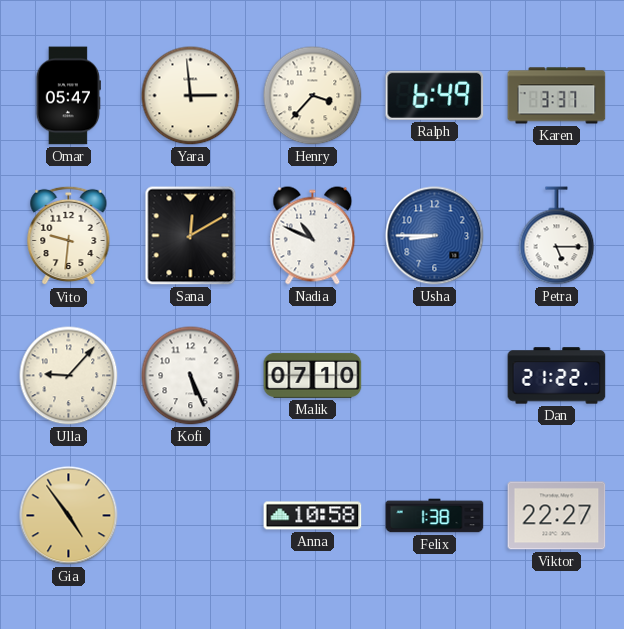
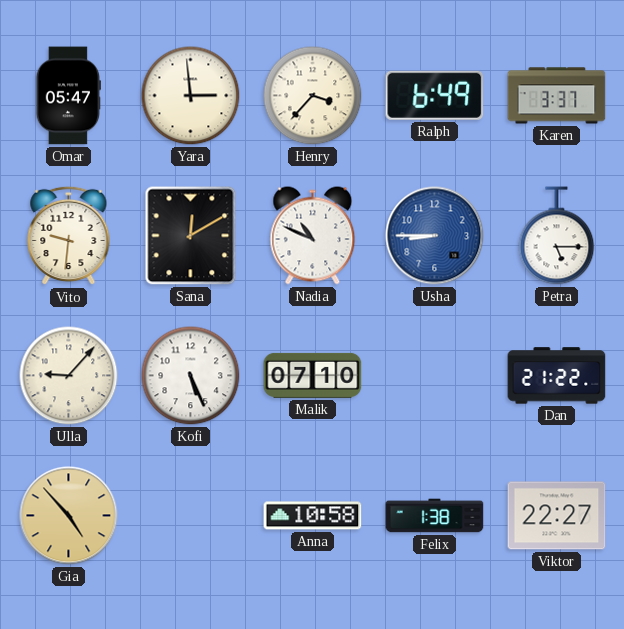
Gia: 4:54 -> 4:53 (69, 516)
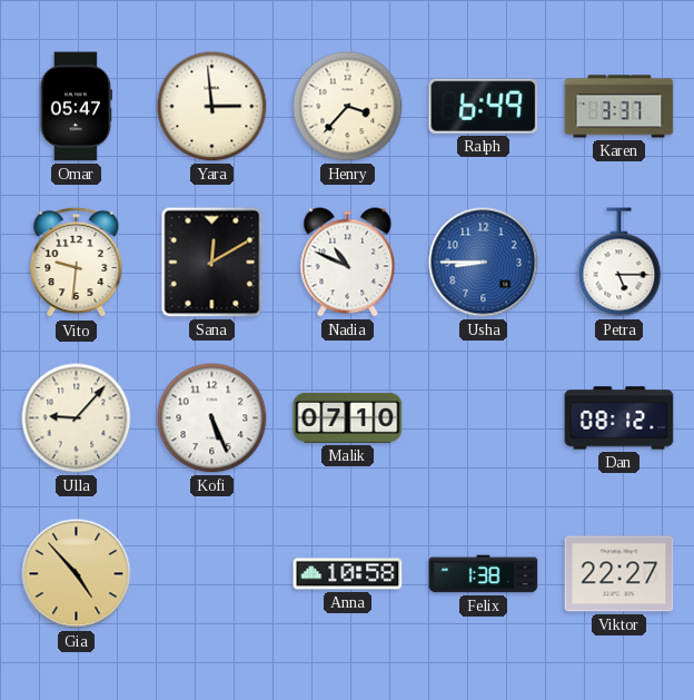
Dan: 21:22 -> 08:12 (619, 418)
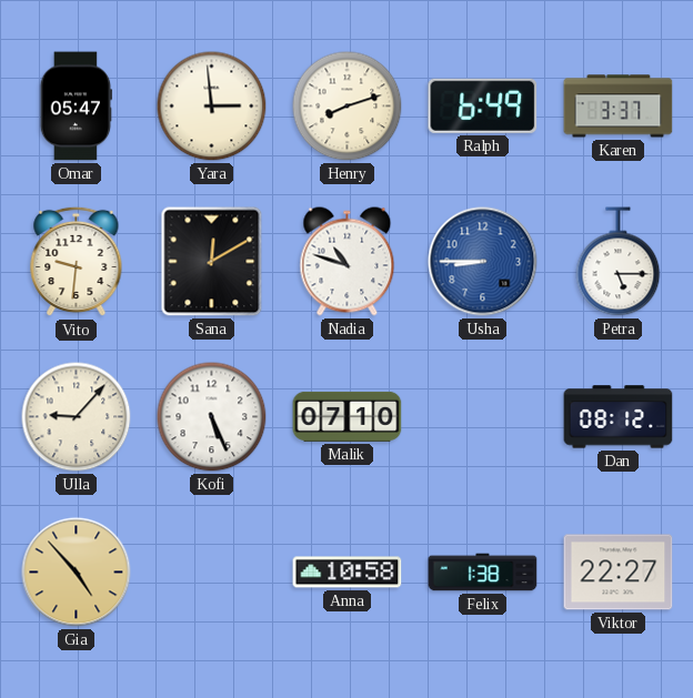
Henry: 3:37 -> 8:12 (348, 107)
Nadia: 10:49 -> 10:48 (348, 262)
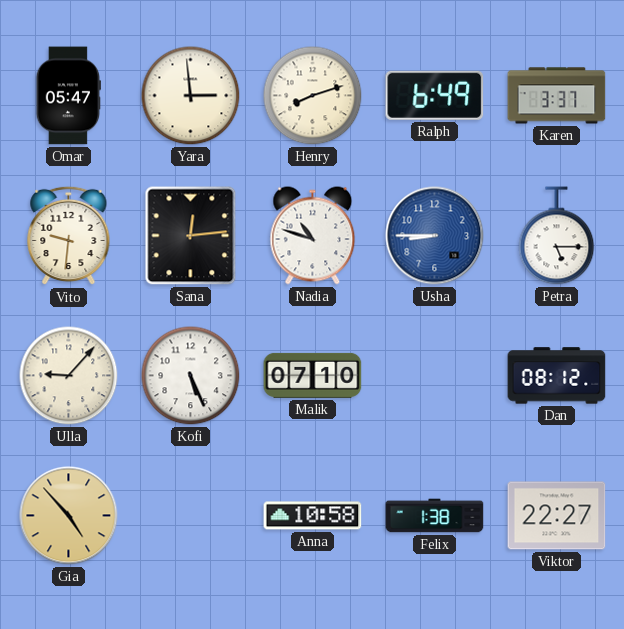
Sana: 12:10 -> 12:14 (191, 236)
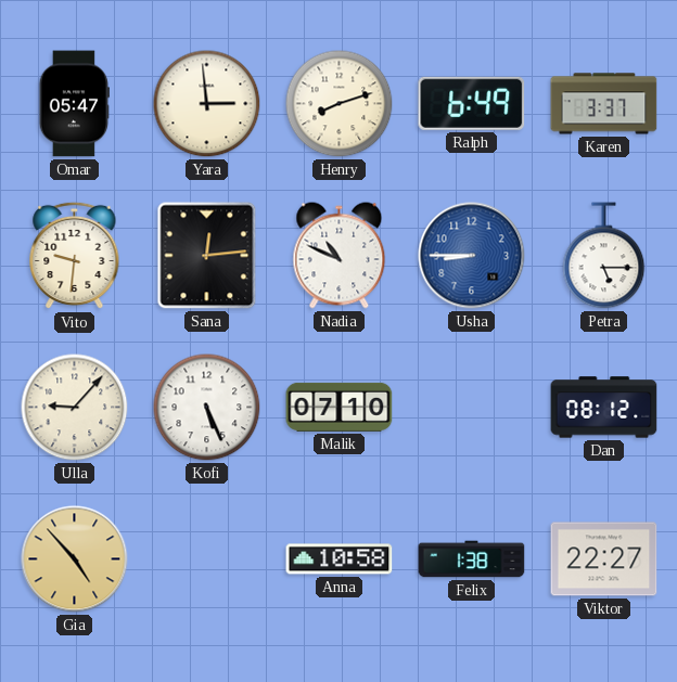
Nadia: 10:48 -> 10:49 (340, 256)
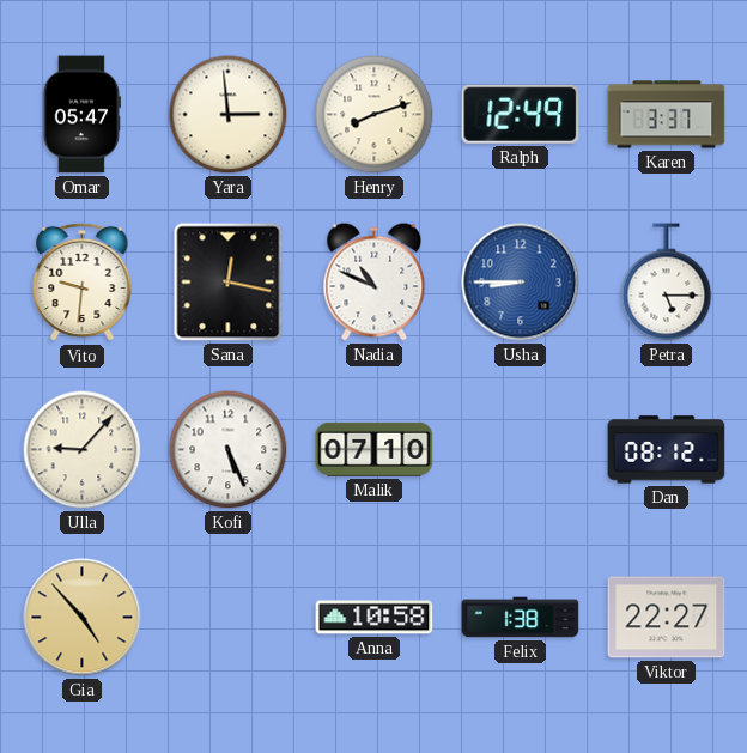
Ralph: 6:49 -> 12:49 (521, 114)
Sana: 12:14 -> 12:17 (229, 283)
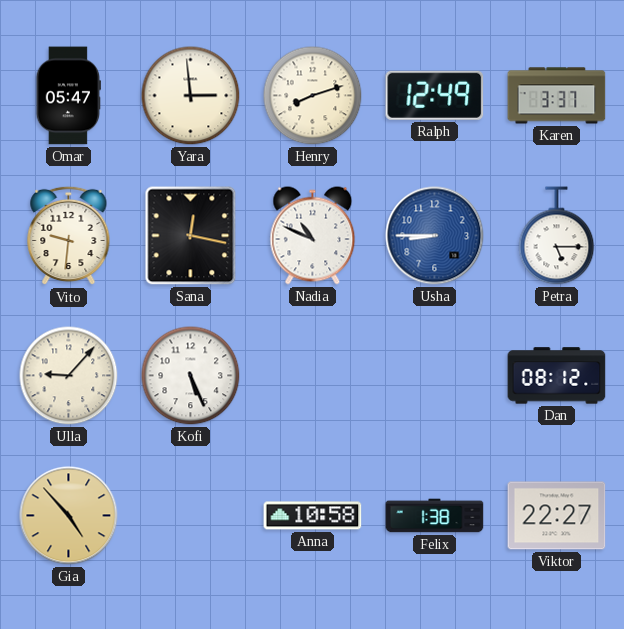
Malik: 07:10 -> none (375, 449)
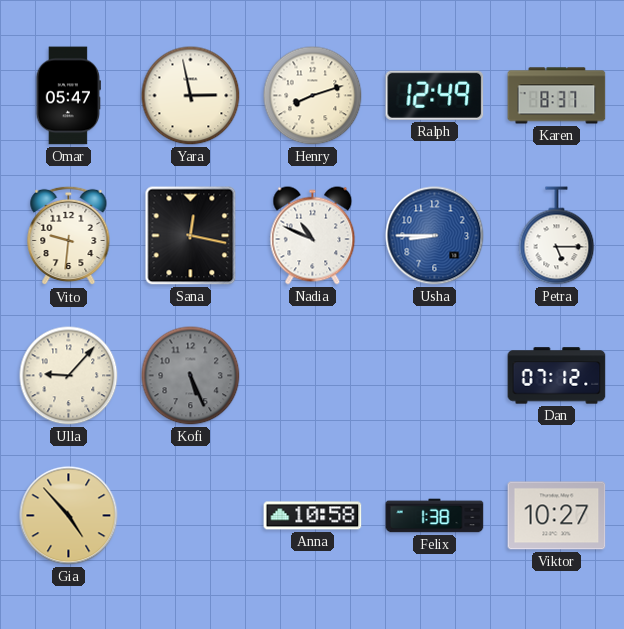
Yara: 2:59 -> 2:58 (191, 96)
Karen: 3:37 -> 8:37 (557, 96)
Kofi dial: white -> grey (191, 376)
Dan: 08:12 -> 07:12 (557, 376)
Viktor: 22:27 -> 10:27 (557, 516)
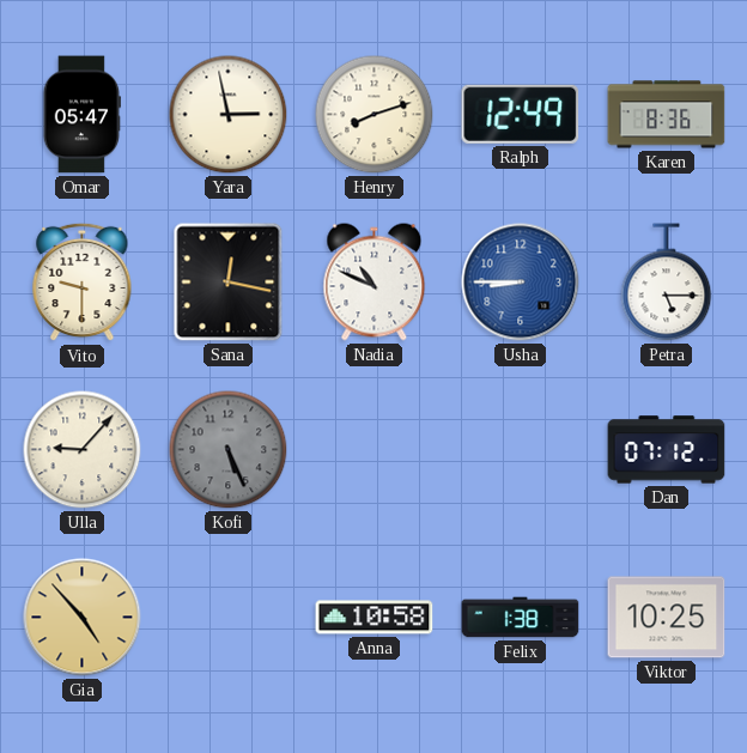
Karen: 8:37 -> 8:36 (667, 115)
Vito: 9:31 -> 9:30 (83, 283)
Viktor: 10:27 -> 10:25 (667, 618)
